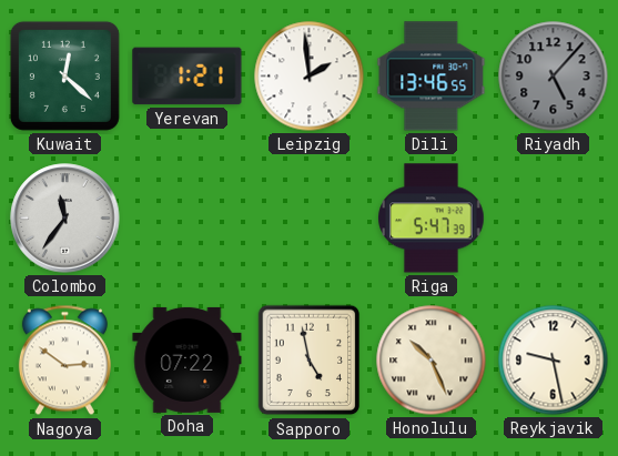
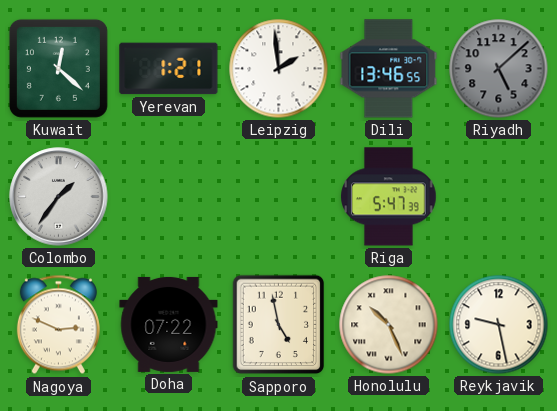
Riyadh: 5:07 -> 5:08 (499, 69)
Colombo: 11:36 -> 1:36 (59, 197)
Nagoya: 2:51 -> 2:49 (58, 325)
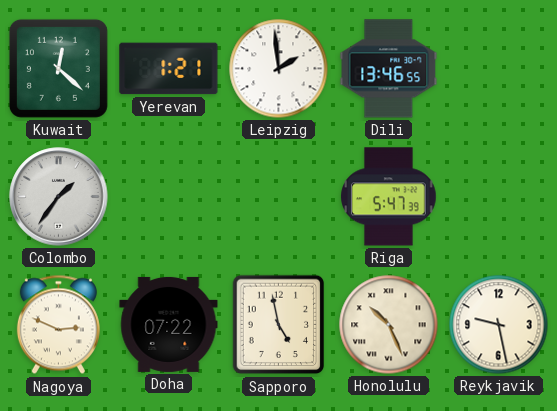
Riyadh: 5:08 -> none (499, 69)
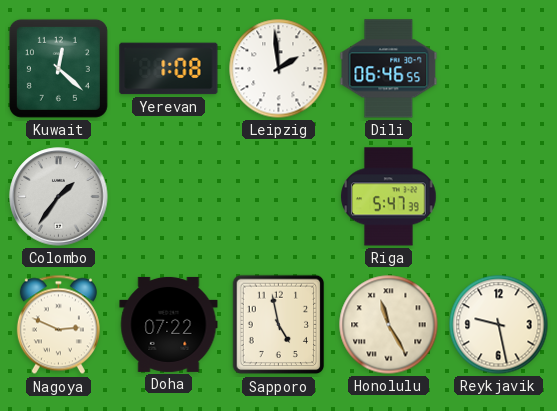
Yerevan: 1:21 -> 1:08 (169, 69)
Dili: 13:46 -> 06:46 (389, 69)
Honolulu: 10:26 -> 11:25 (389, 325)
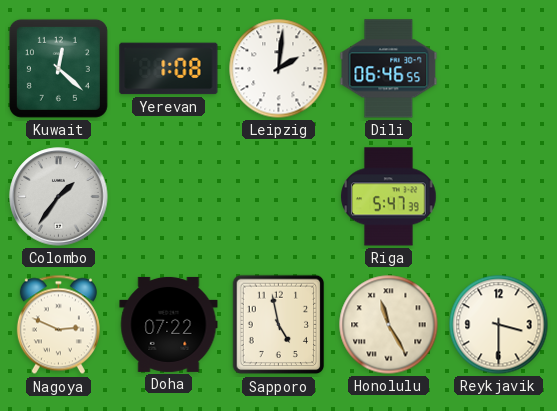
Leipzig: 1:59 -> 2:01 (279, 69)
Reykjavik: 9:28 -> 3:30 (499, 325)
